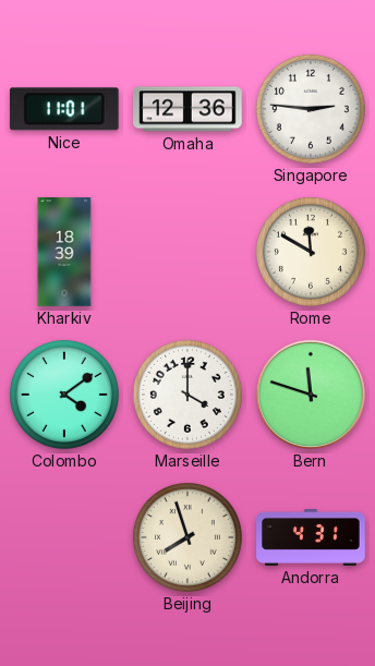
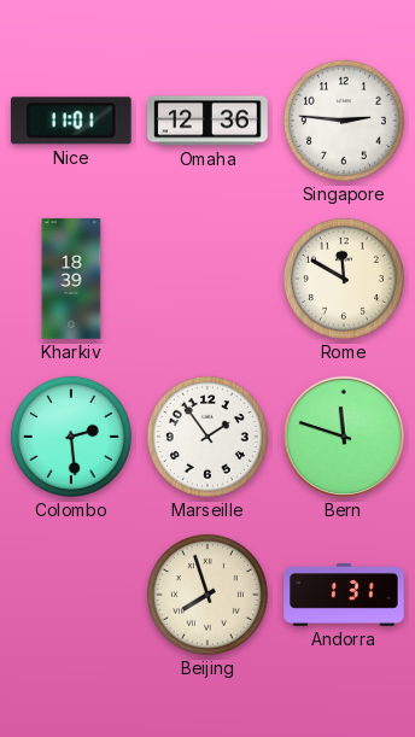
Colombo: 4:09 -> 2:29 (71, 437)
Marseille: 4:00 -> 1:54 (207, 437)
Andorra: 4:31 -> 1:31 (344, 596)
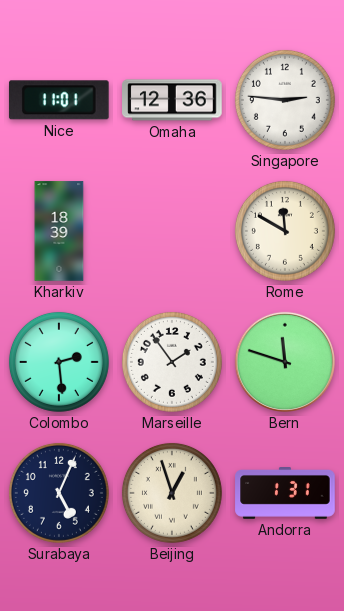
Surabaya: none -> 5:04 (59, 493)
Beijing: 7:57 -> 12:57 (172, 493)
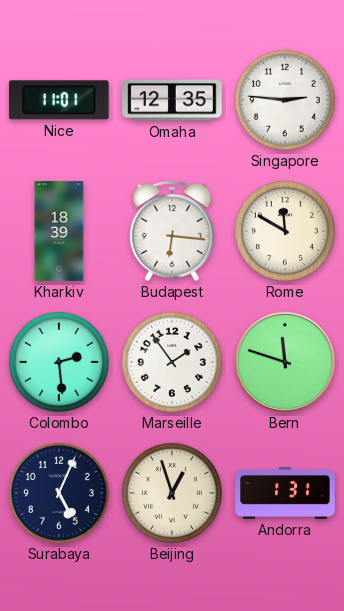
Omaha: 12:36 -> 12:35 (172, 100)
Budapest: none -> 6:16 (172, 231)
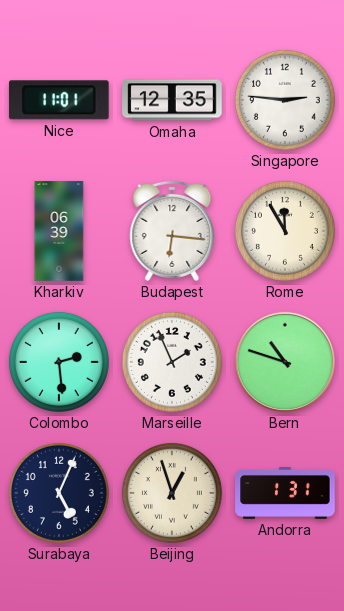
Kharkiv: 18:39 -> 06:39 (59, 231)
Rome: 11:50 -> 11:55 (285, 231)
Marseille: 1:54 -> 1:56 (172, 362)
Bern: 11:48 -> 10:48 (285, 362)
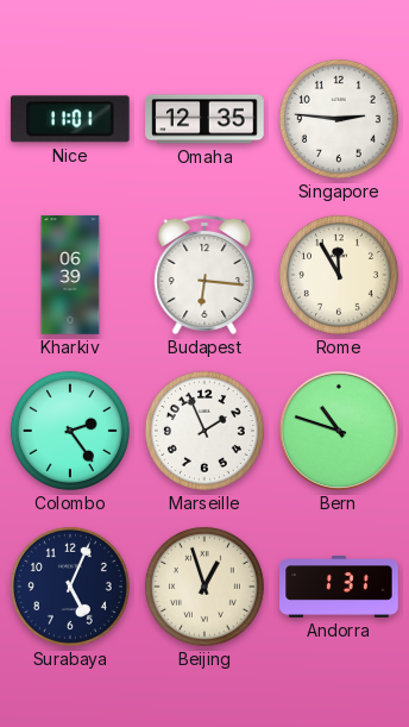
Colombo: 2:29 -> 2:24 (70, 431)
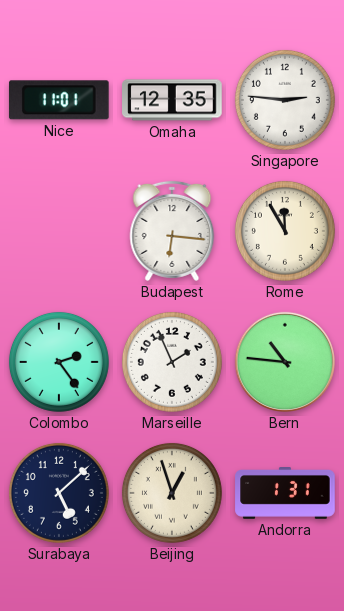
Kharkiv: 06:39 -> none (70, 275)
Bern: 10:48 -> 10:46 (285, 362)
Surabaya: 5:04 -> 5:08 (59, 493)
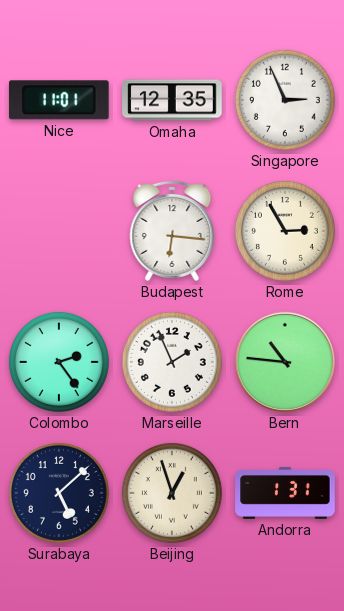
Singapore: 2:46 -> 2:56 (285, 100)
Rome: 11:55 -> 2:55 (285, 231)
